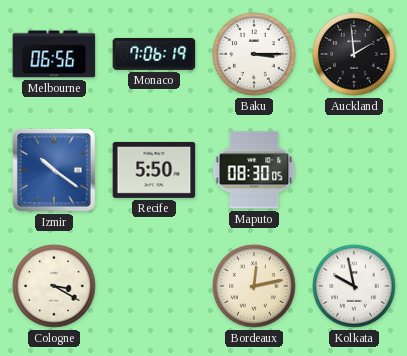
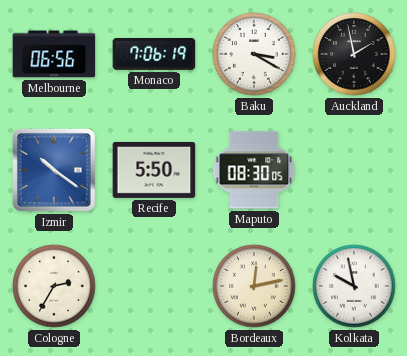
Baku: 3:15 -> 3:20 (254, 54)
Auckland: 1:59 -> 1:58 (354, 54)
Cologne: 3:20 -> 2:35 (54, 286)
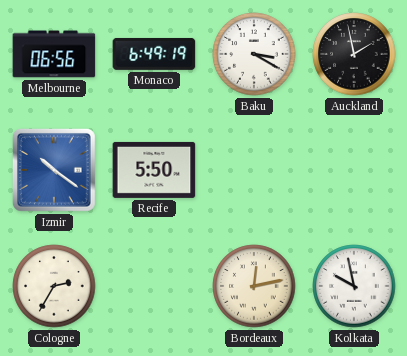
Monaco: 7:06 -> 6:49 (154, 54)
Maputo: 08:30 -> none (254, 170)
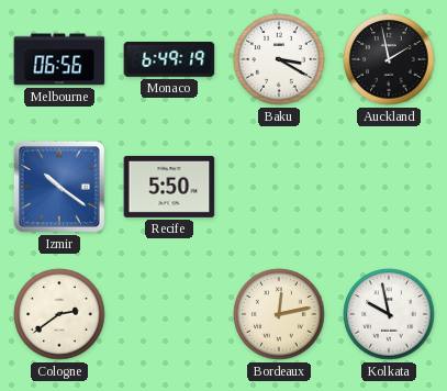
Cologne: 2:35 -> 2:39 (59, 314)
